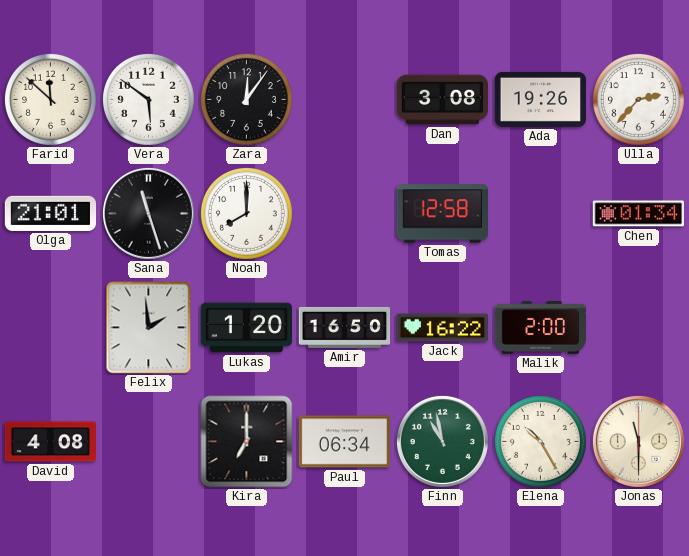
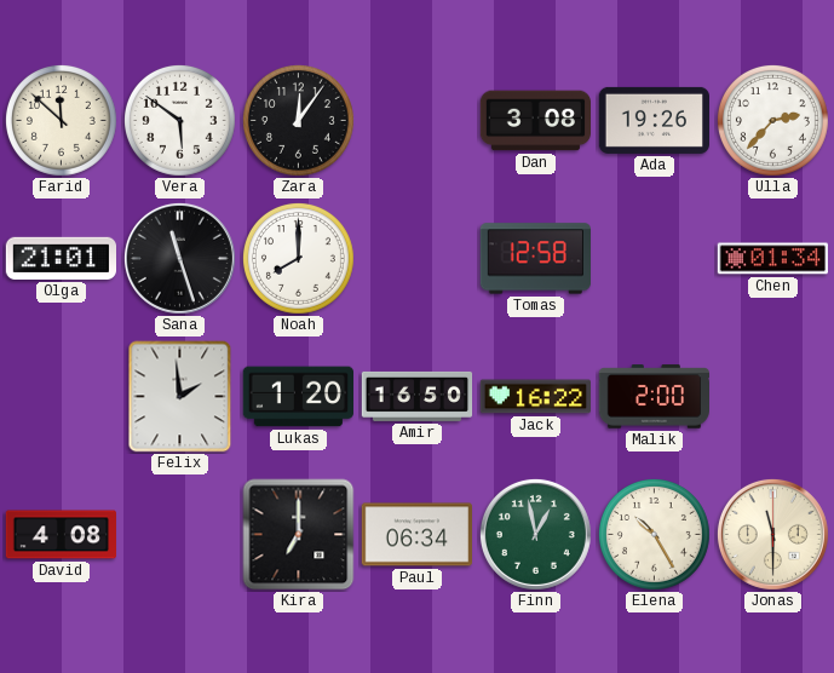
Finn: 10:58 -> 12:58 (535, 534)
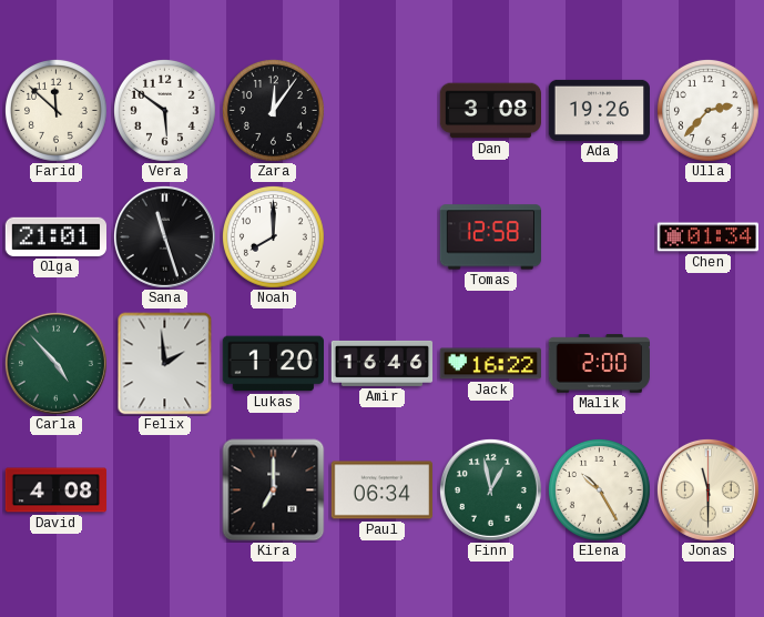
Carla: none -> 4:53 (55, 363)
Amir: 16:50 -> 16:46 (383, 363)
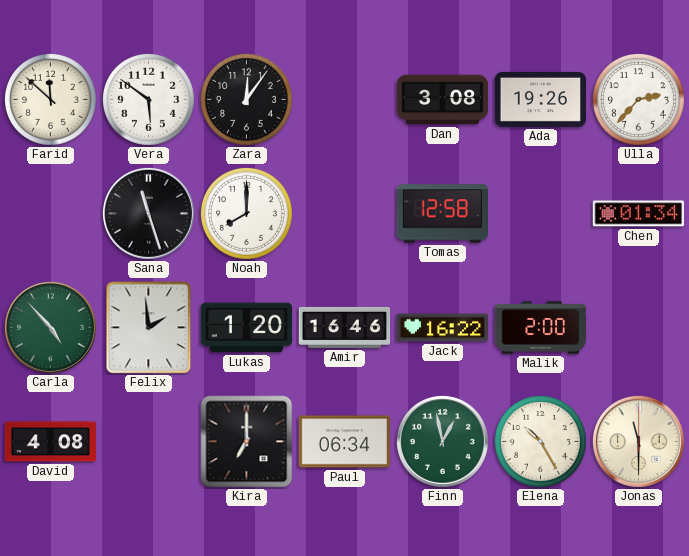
Olga: 21:01 -> none (55, 236)
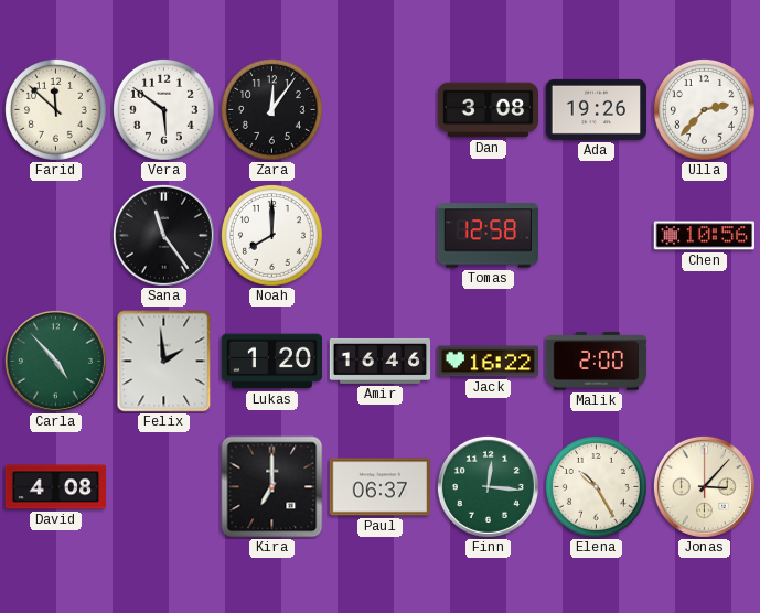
Sana: 11:27 -> 11:24 (163, 235)
Chen: 01:34 -> 10:56 (704, 236)
Paul: 06:34 -> 06:37 (379, 487)
Finn: 12:58 -> 12:16 (488, 486)
Jonas: 11:30 -> 3:07 (704, 486)
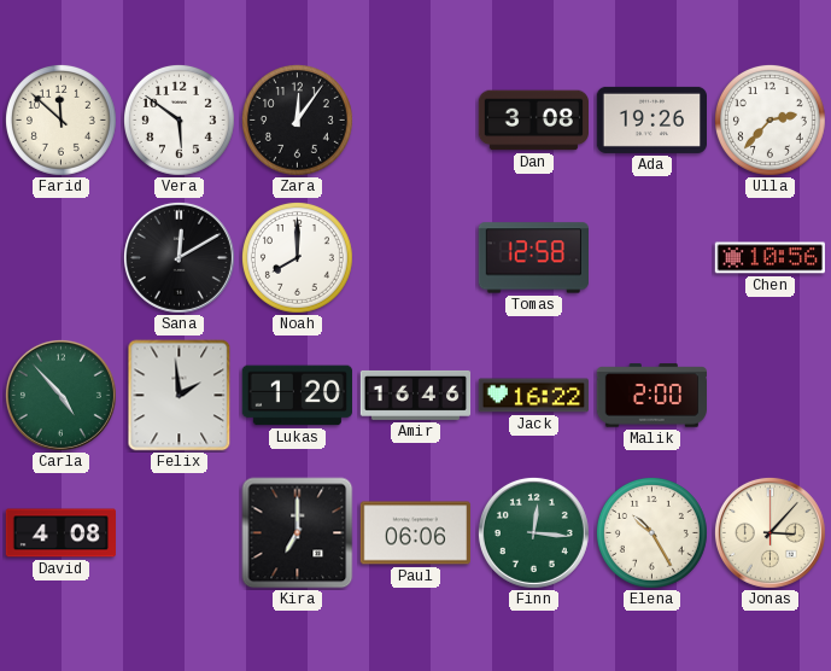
Sana: 11:24 -> 12:10 (179, 257)
Paul: 06:37 -> 06:06 (415, 533)
